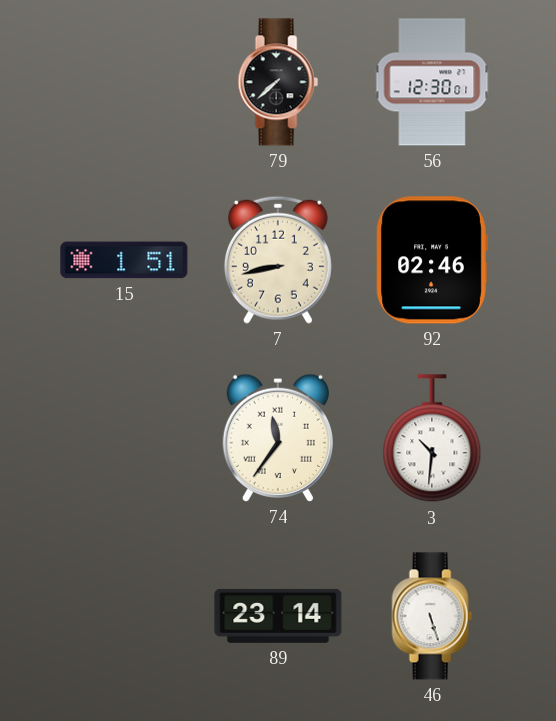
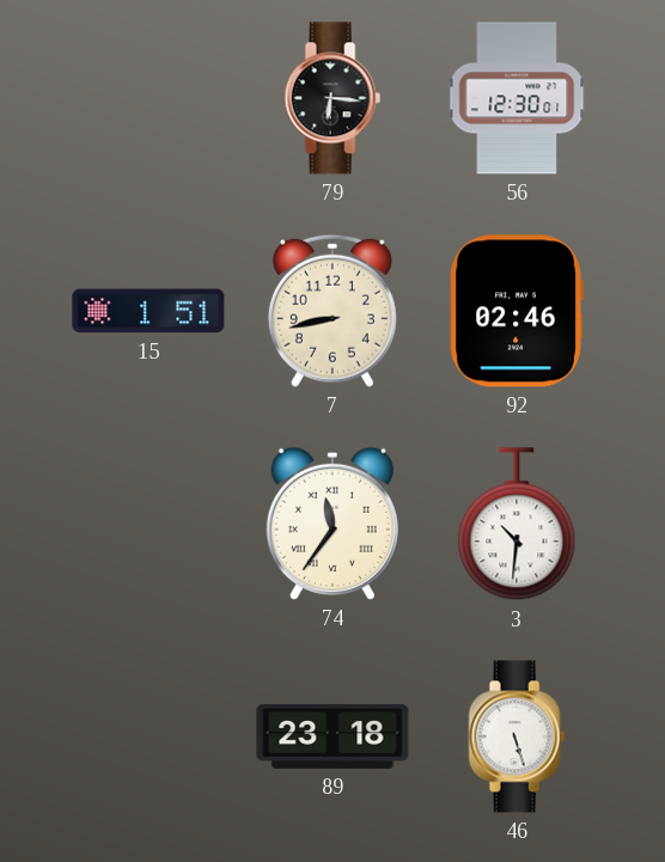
79: 7:38 -> 6:16 (332, 98)
89: 23:14 -> 23:18 (332, 736)
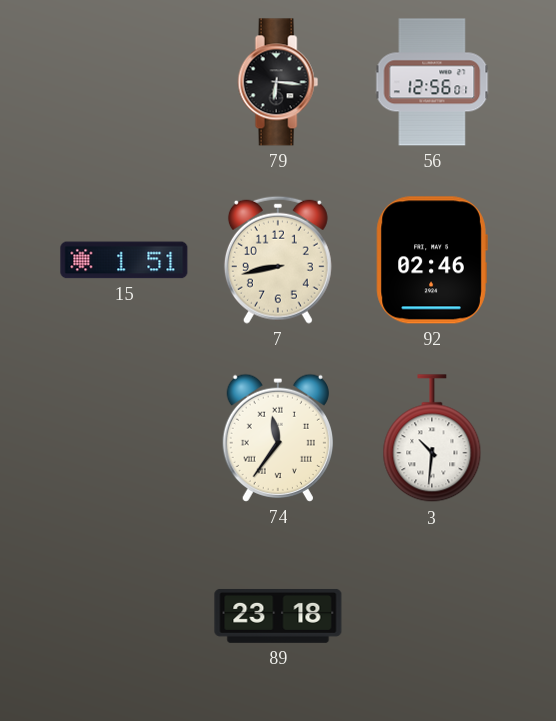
56: 12:30 -> 12:56 (432, 82)
46: 5:27 -> none (517, 736)
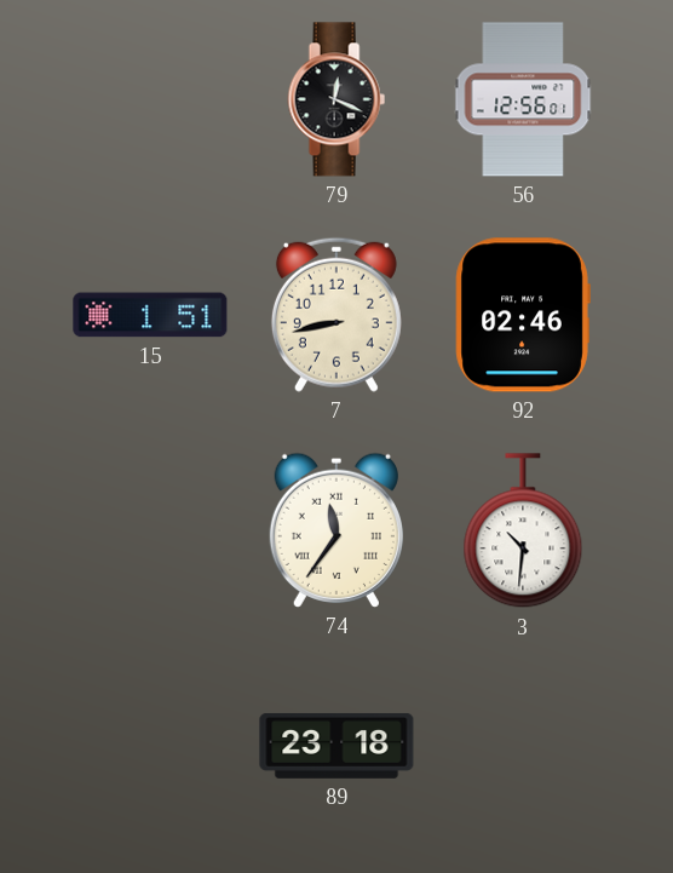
79: 6:16 -> 12:19 (336, 99)
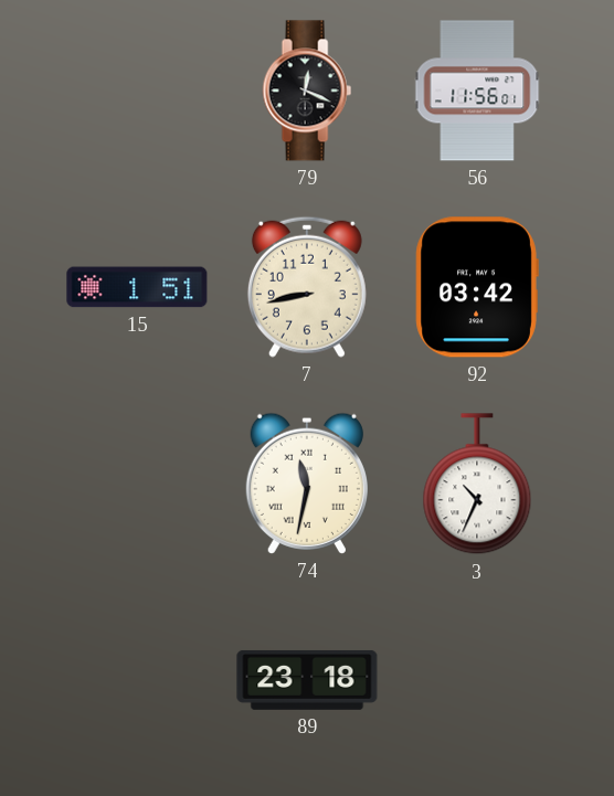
56: 12:56 -> 11:56 (477, 91)
92: 02:46 -> 03:42 (477, 287)
74: 11:36 -> 11:32 (307, 484)
3: 10:31 -> 10:34 (477, 485)
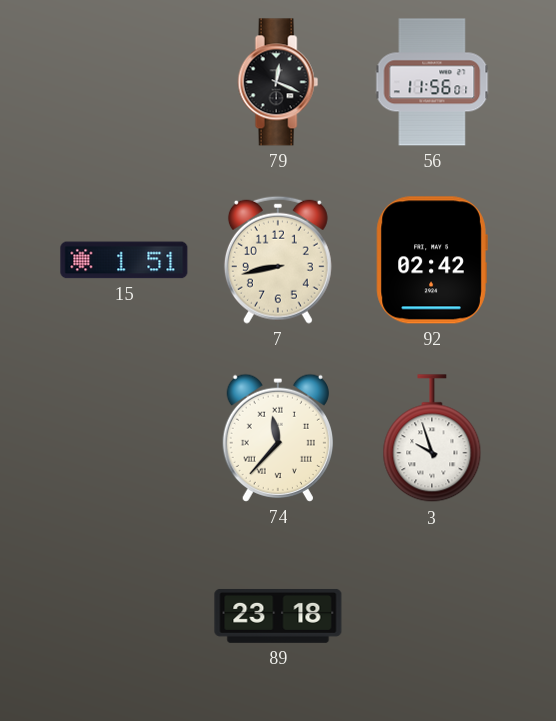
92: 03:42 -> 02:42 (432, 260)
74: 11:32 -> 11:37 (278, 438)
3: 10:34 -> 9:57 (432, 439)
